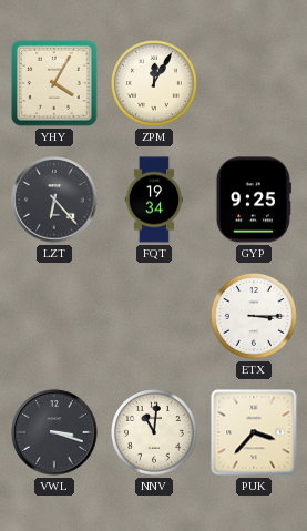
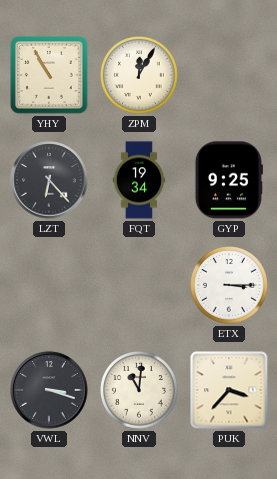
YHY: 4:05 -> 10:55 (49, 75)
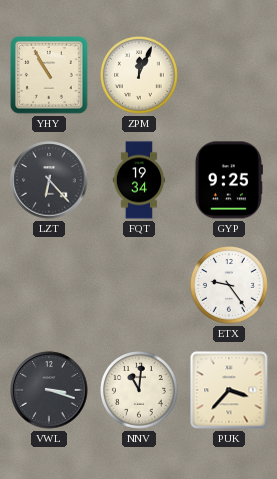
ZPM: 12:05 -> 12:04 (140, 76)
ETX: 3:15 -> 9:24 (230, 286)
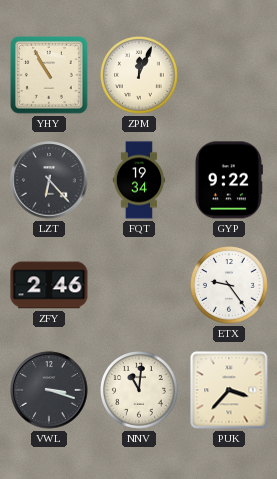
GYP: 9:25 -> 9:22 (229, 180)
ZFY: none -> 2:46 (49, 285)
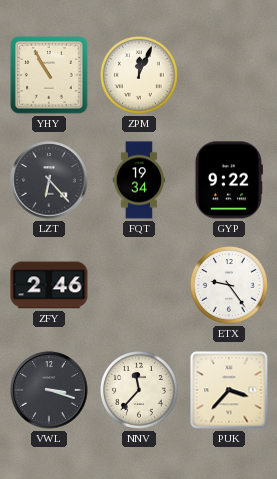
NNV: 11:01 -> 11:37 (140, 391)
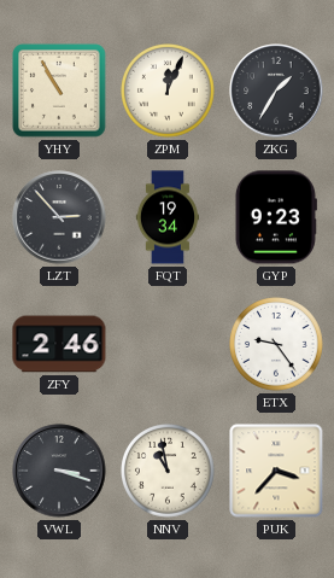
ZKG: none -> 1:35 (276, 91)
LZT: 6:23 -> 2:53 (59, 217)
GYP: 9:22 -> 9:23 (276, 217)
NNV: 11:37 -> 10:58 (169, 472)
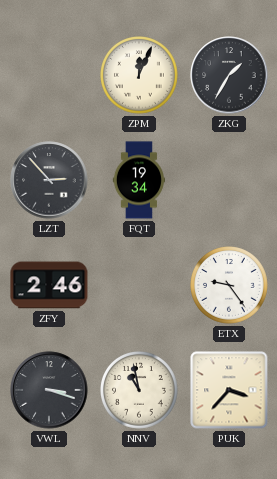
YHY: 10:55 -> none (59, 91)
GYP: 9:23 -> none (276, 217)
